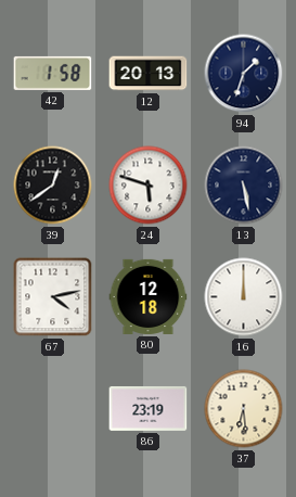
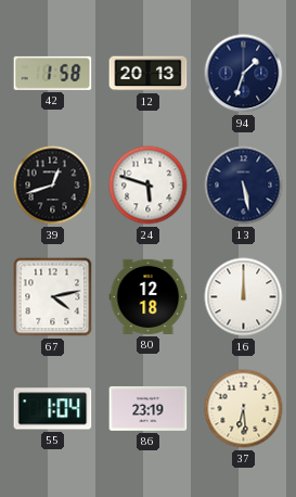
39: 12:39 -> 12:42 (53, 186)
55: none -> 1:04 (53, 409)
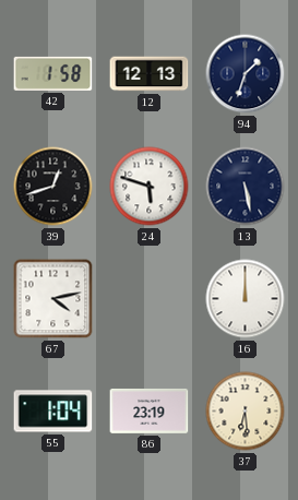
12: 20:13 -> 12:13 (150, 74)
80: 12:18 -> none (149, 296)
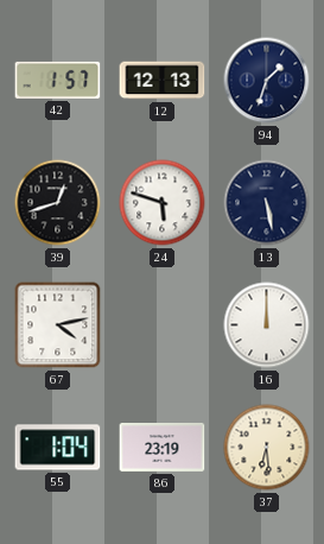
42: 1:58 -> 1:57 (58, 80)
